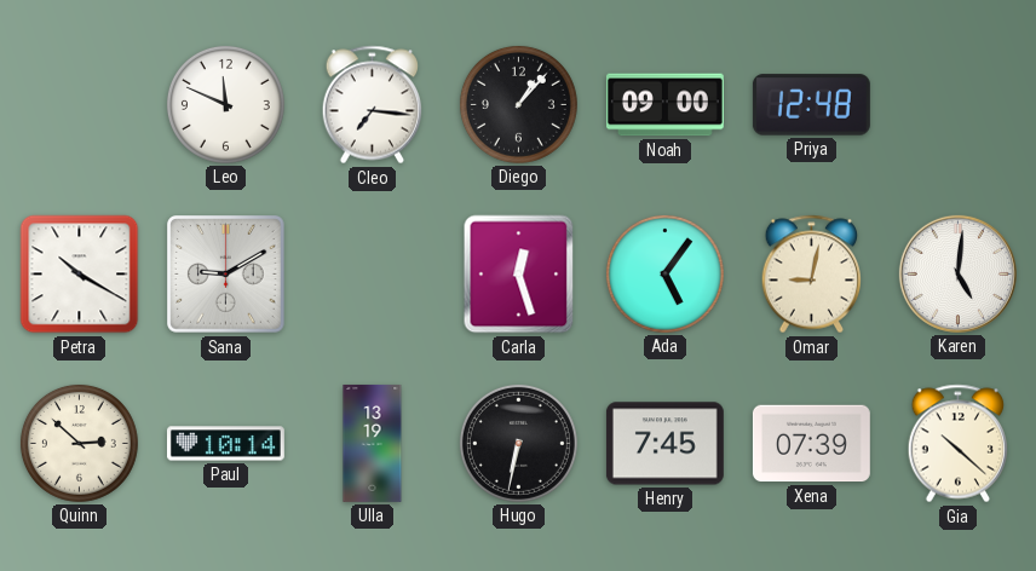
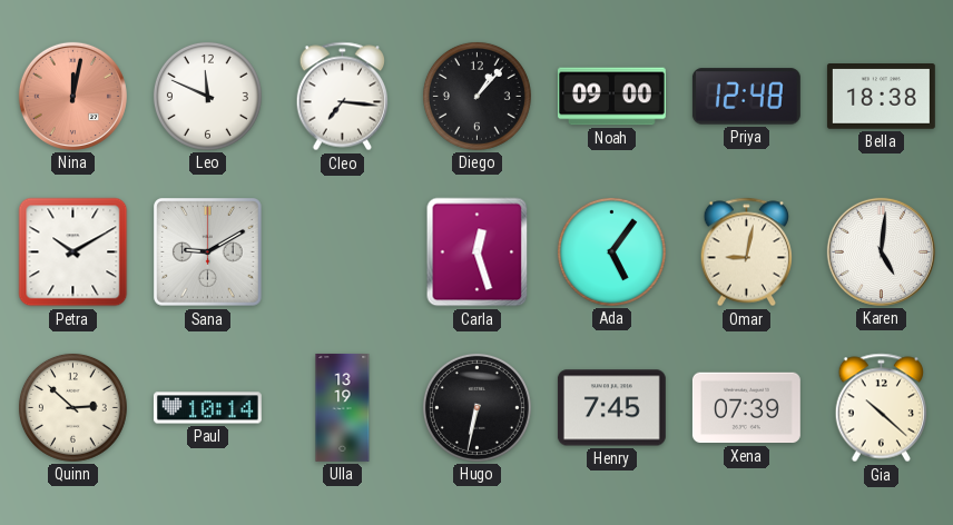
Nina: none -> 12:02 (72, 96)
Bella: none -> 18:38 (881, 97)
Petra: 10:20 -> 10:10 (73, 252)
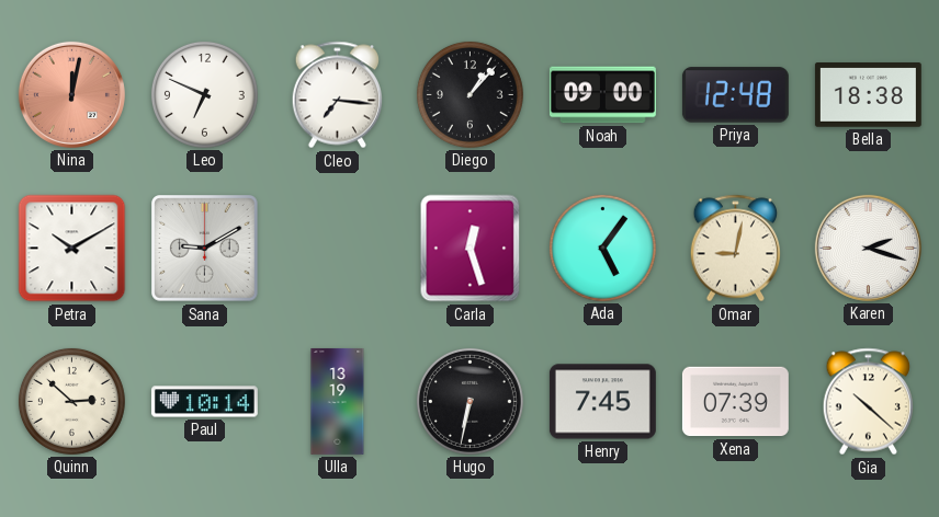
Leo: 11:49 -> 6:49 (204, 94)
Karen: 5:01 -> 2:18 (868, 248)
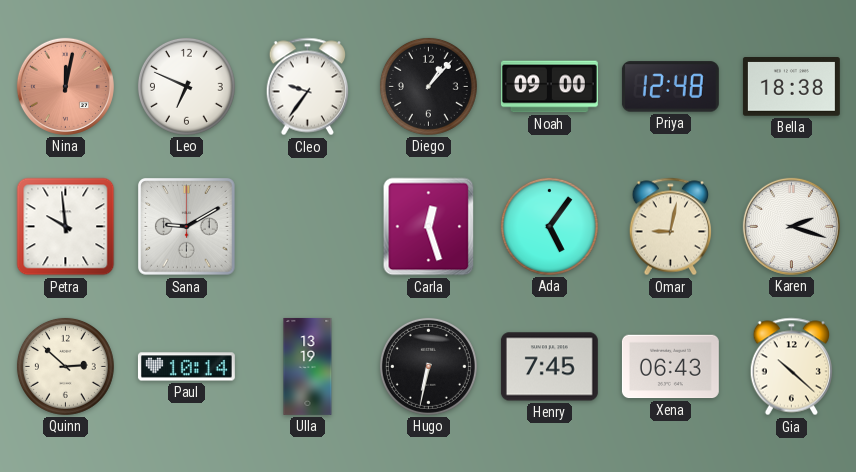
Cleo: 7:16 -> 9:36 (307, 87)
Petra: 10:10 -> 9:59 (66, 227)
Xena: 07:39 -> 06:43 (670, 367)
